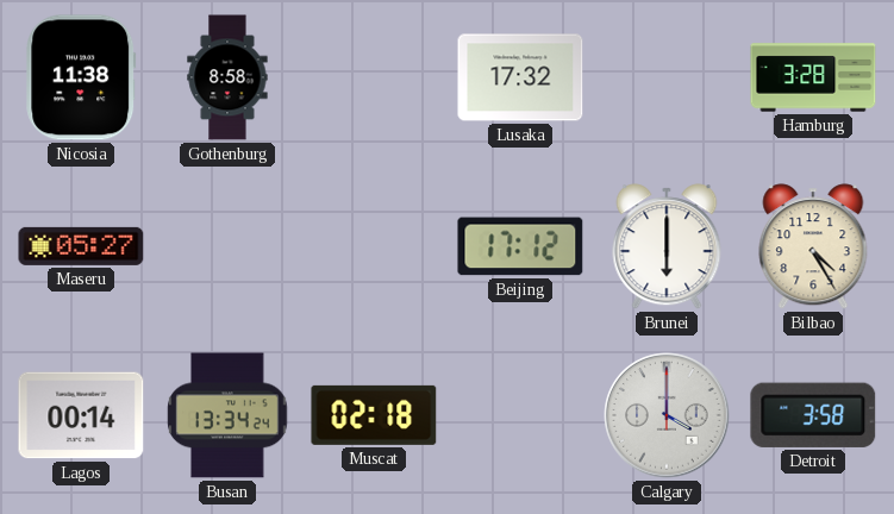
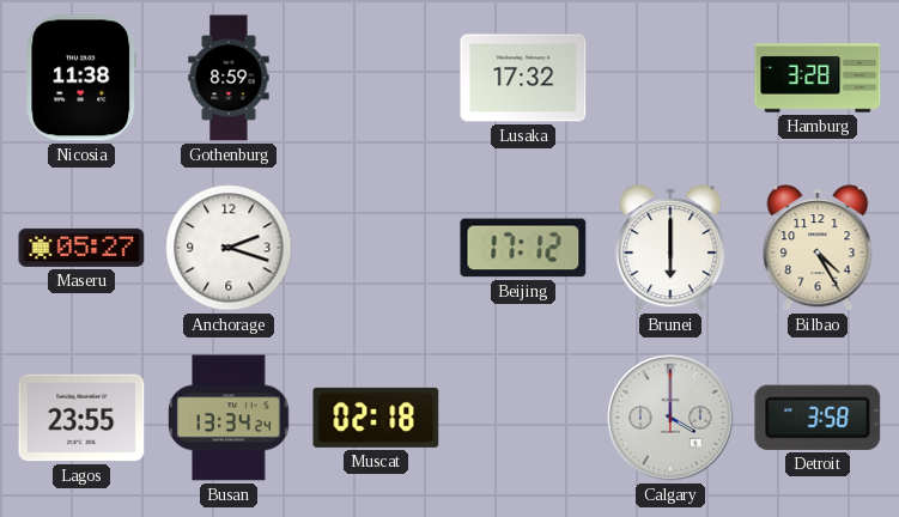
Gothenburg: 8:58 -> 8:59 (229, 78)
Anchorage: none -> 2:18 (229, 248)
Lagos: 00:14 -> 23:55 (81, 418)
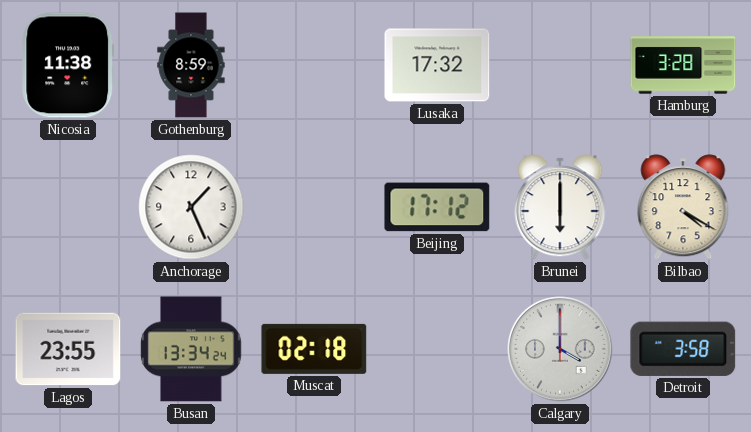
Maseru: 05:27 -> none (81, 248)
Anchorage: 2:18 -> 1:26 (191, 207)
Bilbao: 4:25 -> 4:20 (683, 207)
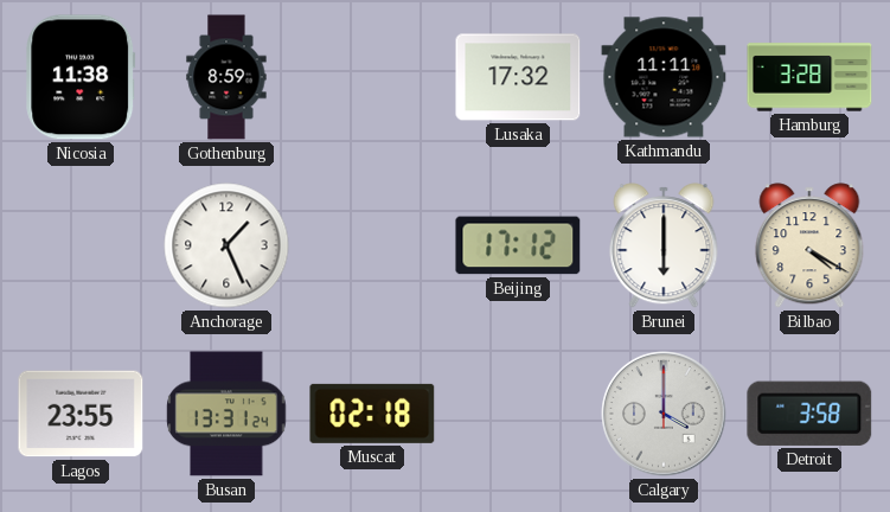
Kathmandu: none -> 11:11 (664, 77)
Busan: 13:34 -> 13:31 (226, 414)
